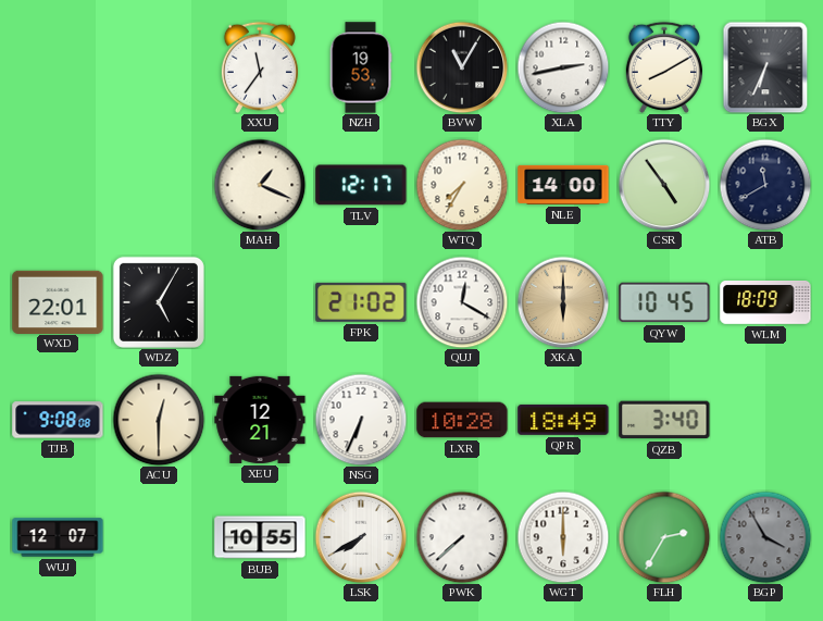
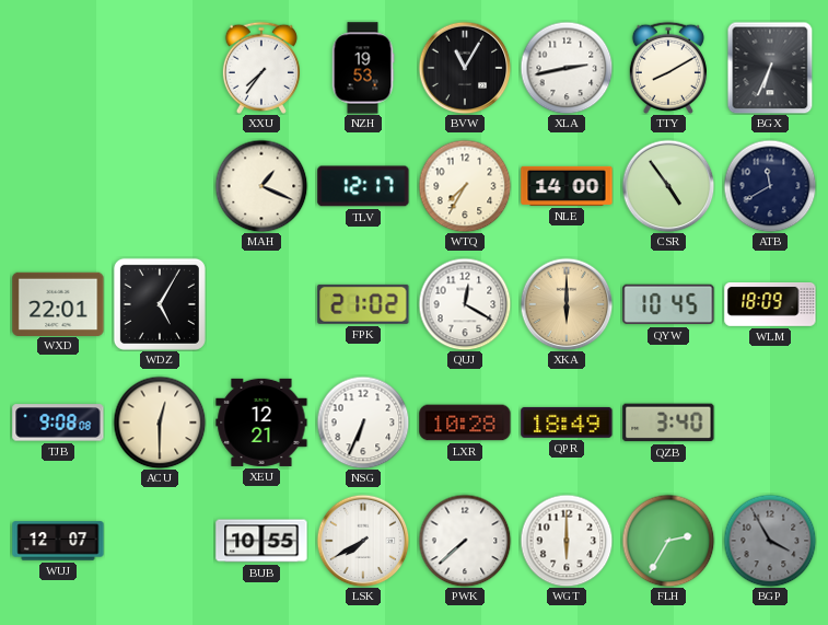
XXU: 11:36 -> 7:36 (261, 68)
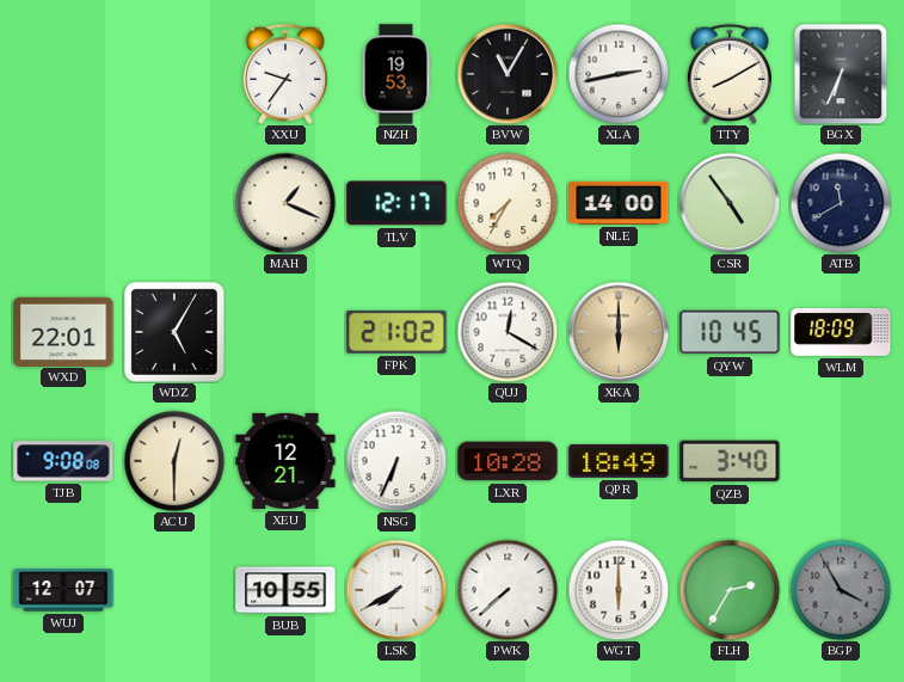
XXU: 7:36 -> 9:36 (285, 74)
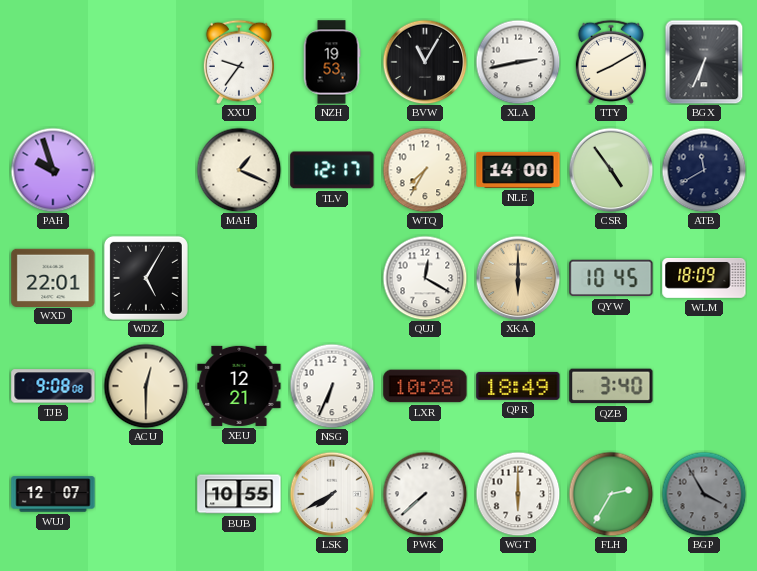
PAH: none -> 9:57 (53, 170)
FPK: 21:02 -> none (396, 332)
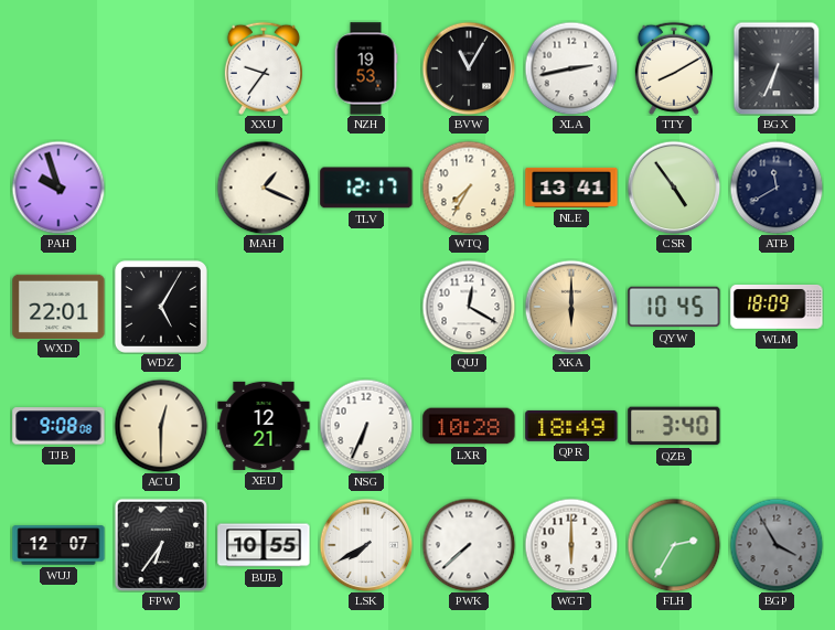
NLE: 14:00 -> 13:41 (571, 188)
FPW: none -> 6:36 (161, 545)
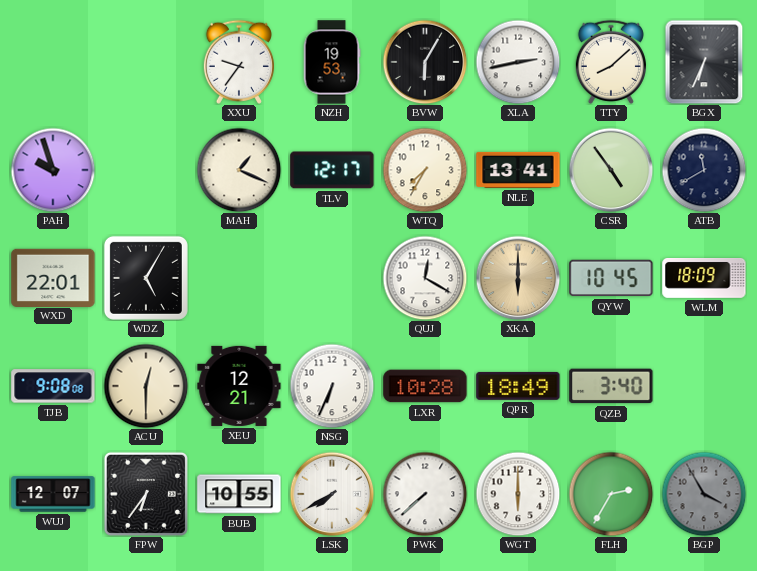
BVW: 11:05 -> 6:05 (425, 62)
TTY: 8:10 -> 8:08 (611, 62)
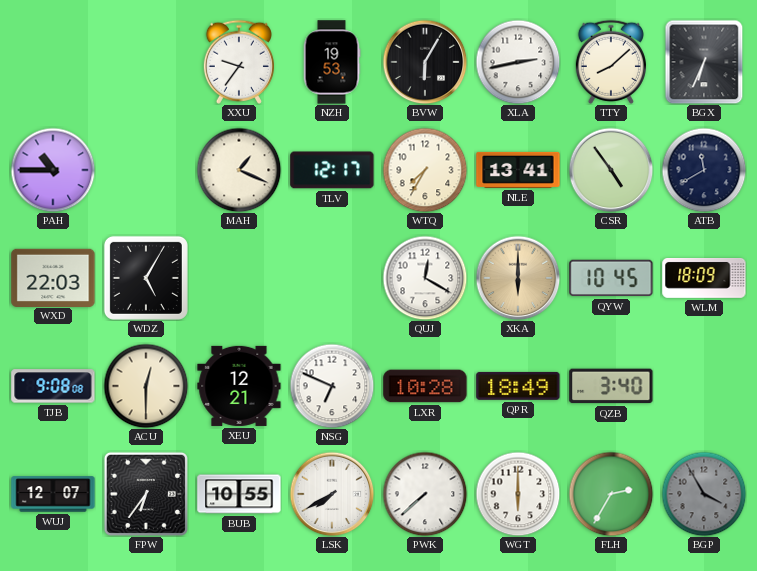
PAH: 9:57 -> 10:45 (53, 170)
WXD: 22:01 -> 22:03 (53, 277)
NSG: 6:34 -> 6:49 (332, 386)
